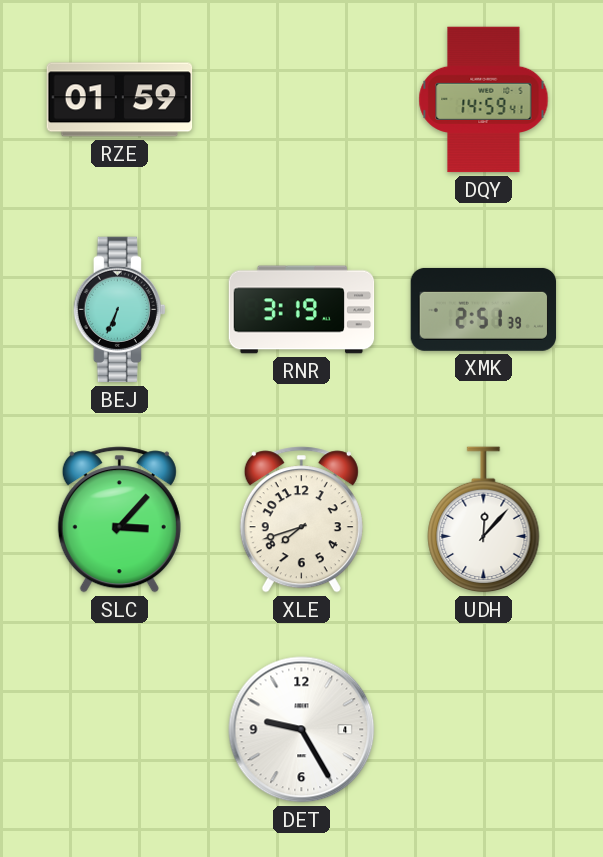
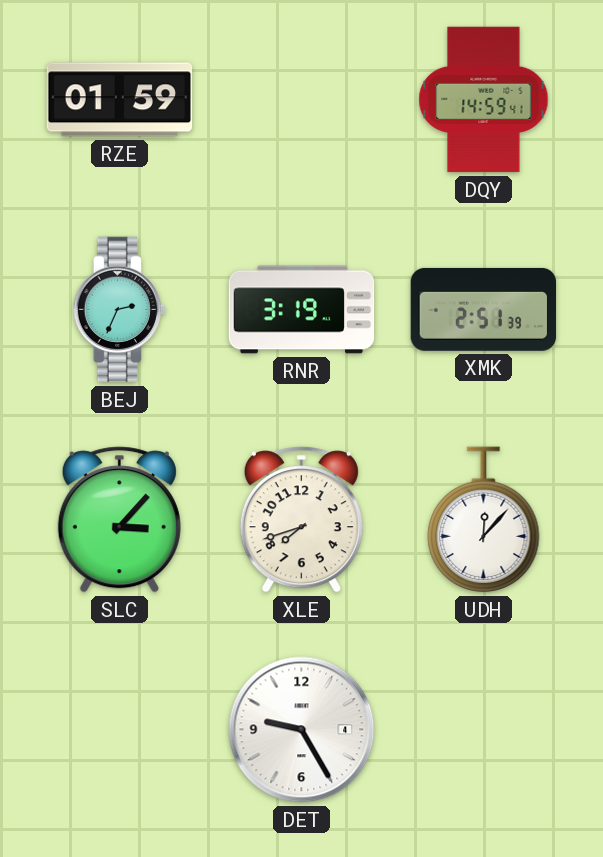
BEJ: 6:34 -> 2:34 (119, 310)
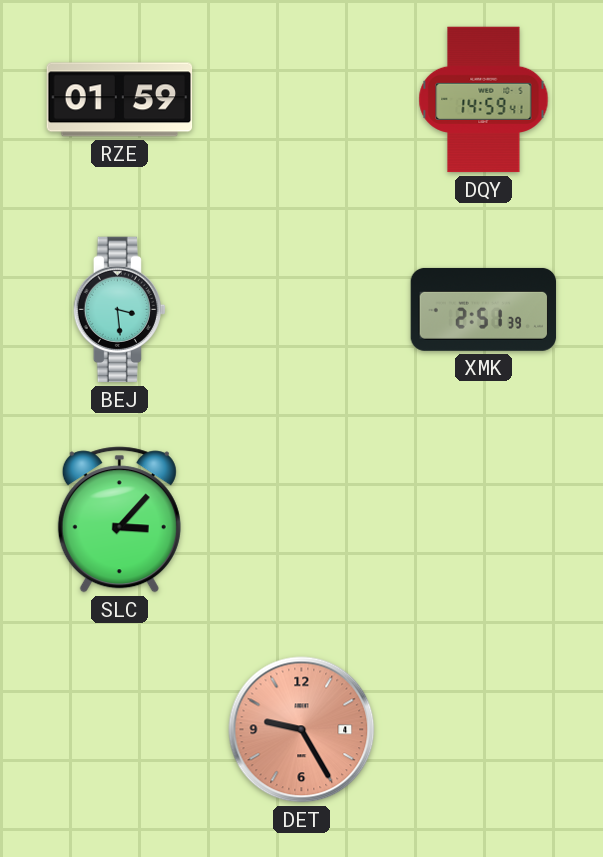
BEJ: 2:34 -> 3:29 (119, 310)
RNR: 3:19 -> none (302, 310)
XLE: 7:42 -> none (301, 520)
UDH: 12:07 -> none (484, 520)
DET dial: white -> salmon (302, 730)
